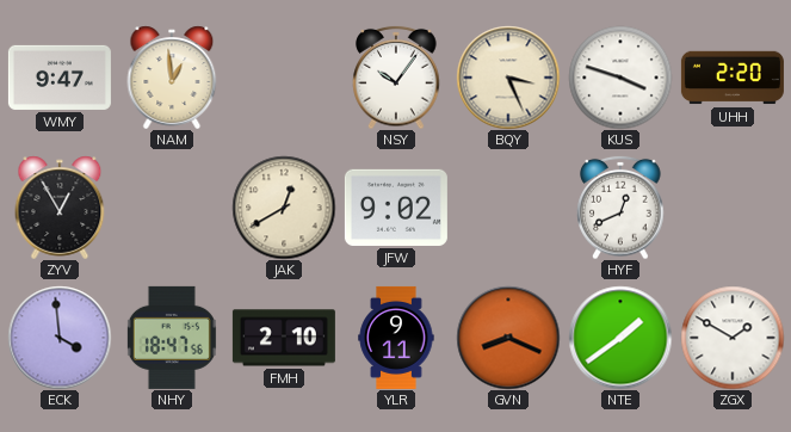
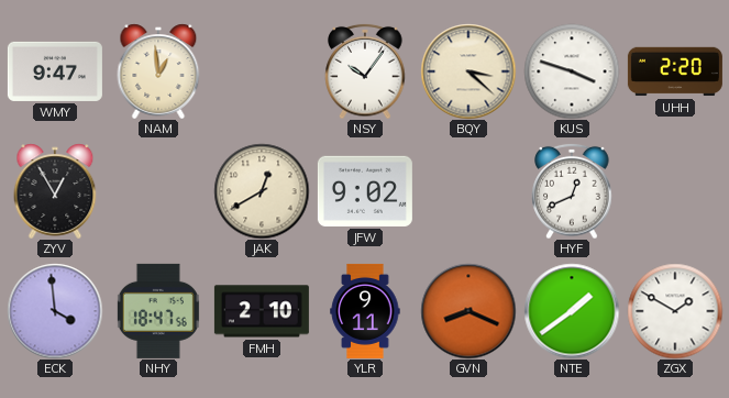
BQY: 3:26 -> 3:22 (468, 71)
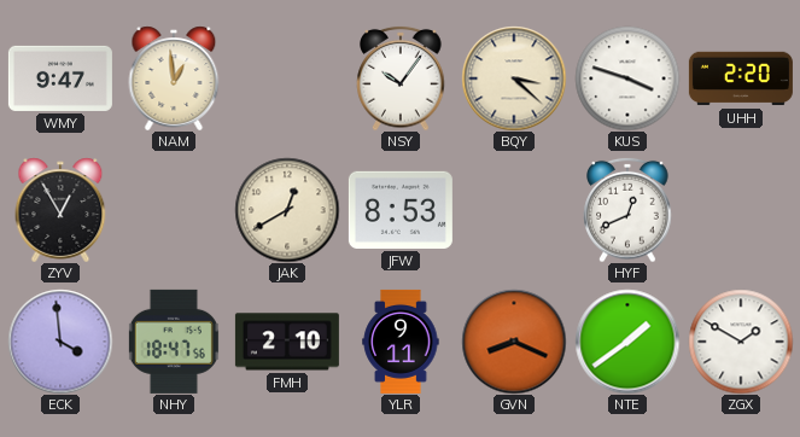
JFW: 9:02 -> 8:53 (401, 210)
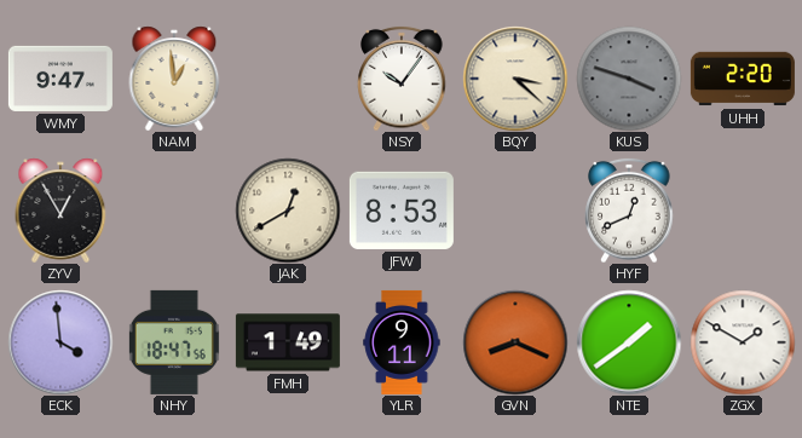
KUS dial: white -> grey (629, 79)
FMH: 2:10 -> 1:49 (288, 342)
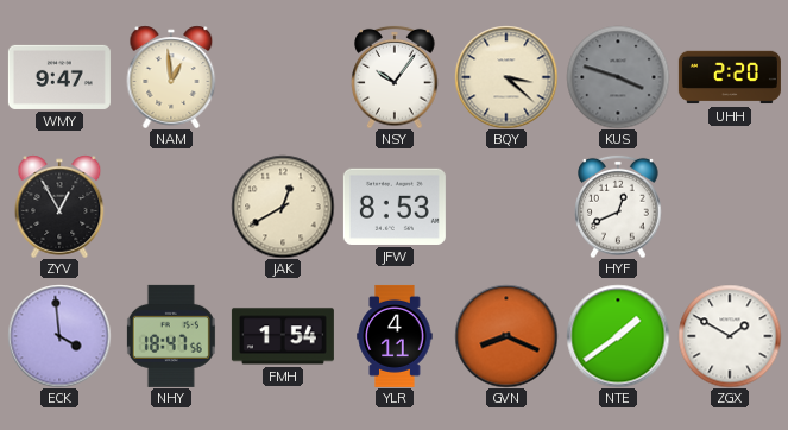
FMH: 1:49 -> 1:54 (283, 336)
YLR: 9:11 -> 4:11 (395, 336)
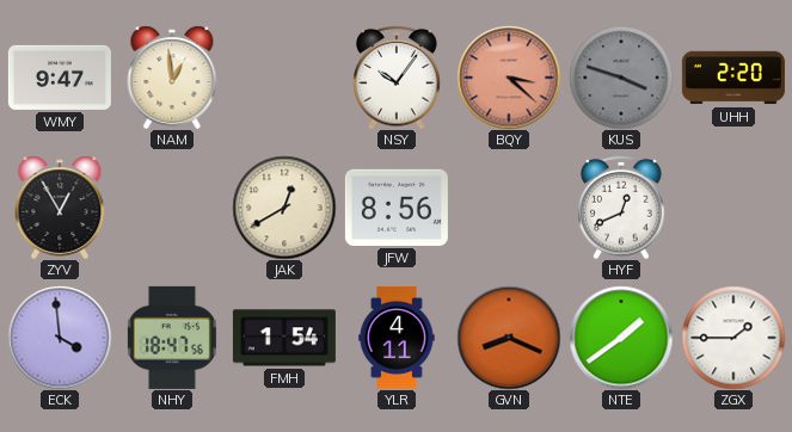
BQY dial: cream -> salmon (509, 78)
JFW: 8:53 -> 8:56 (397, 208)
ZGX: 1:50 -> 1:45 (733, 338)
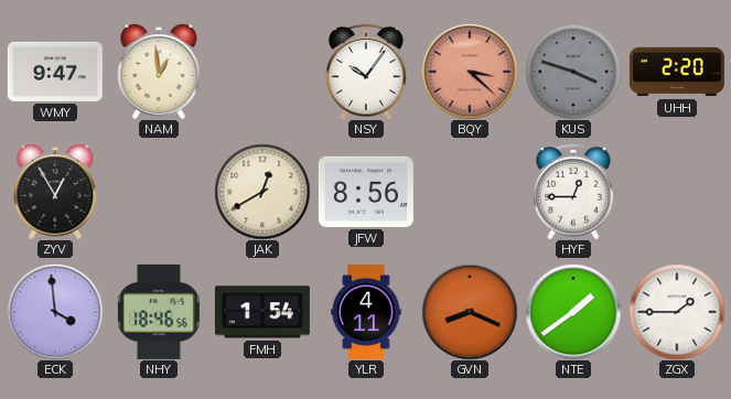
HYF: 12:41 -> 12:45 (573, 192)
NHY: 18:47 -> 18:46 (159, 312)
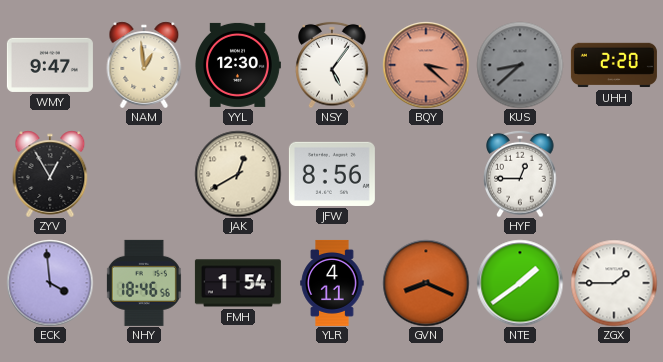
YYL: none -> 12:30 (238, 65)
NSY: 10:06 -> 5:06 (332, 65)
KUS: 3:48 -> 8:38 (520, 65)
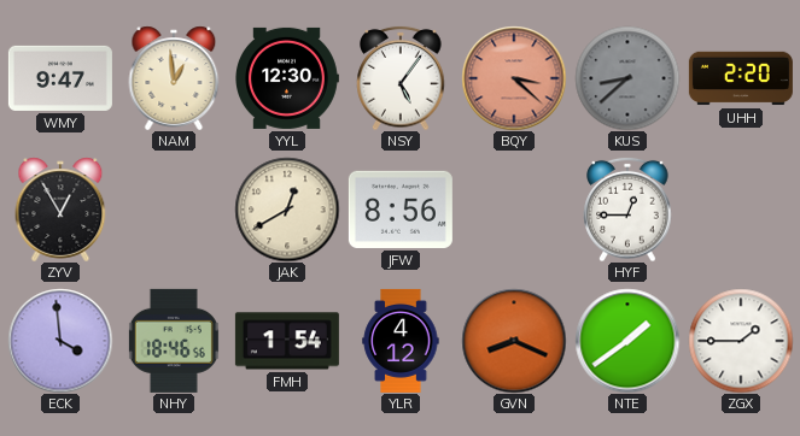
YLR: 4:11 -> 4:12 (401, 341)
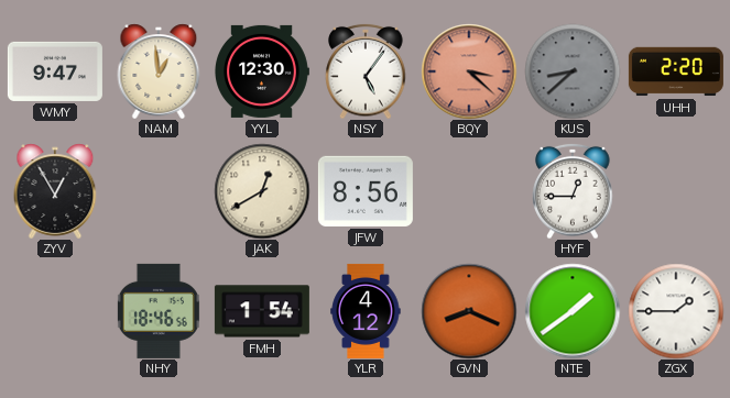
ECK: 3:59 -> none (60, 341)
